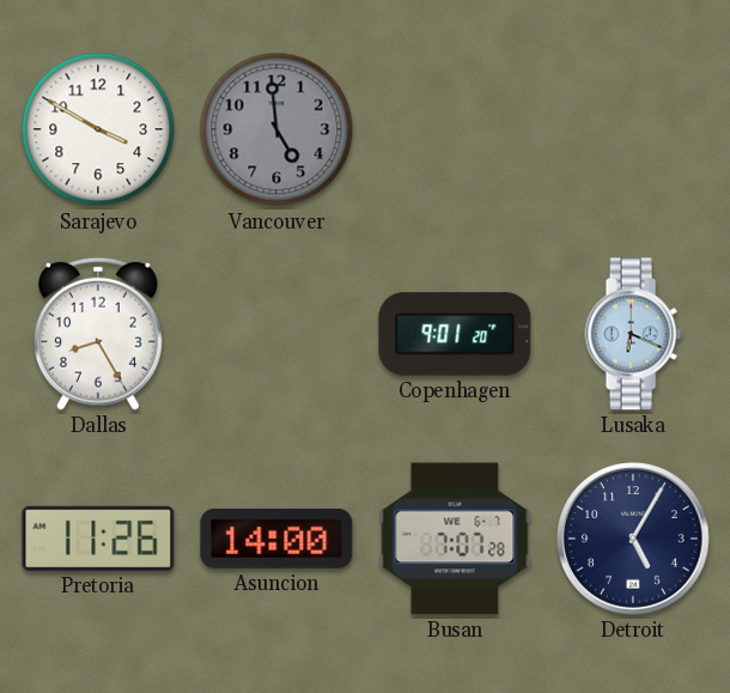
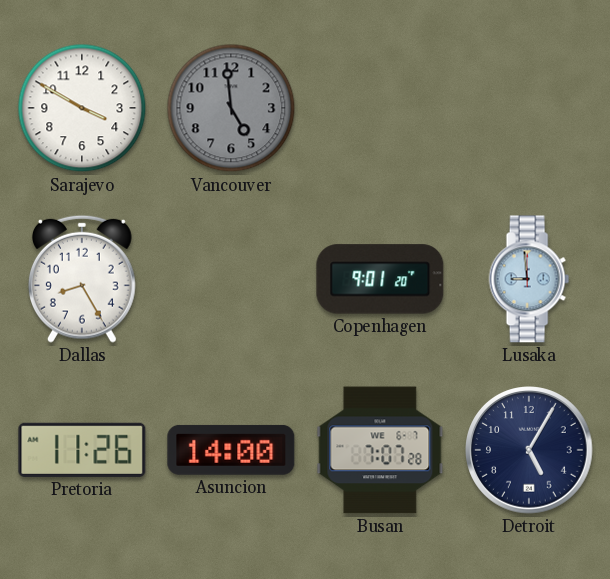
Lusaka: 6:19 -> 8:59 (529, 279)
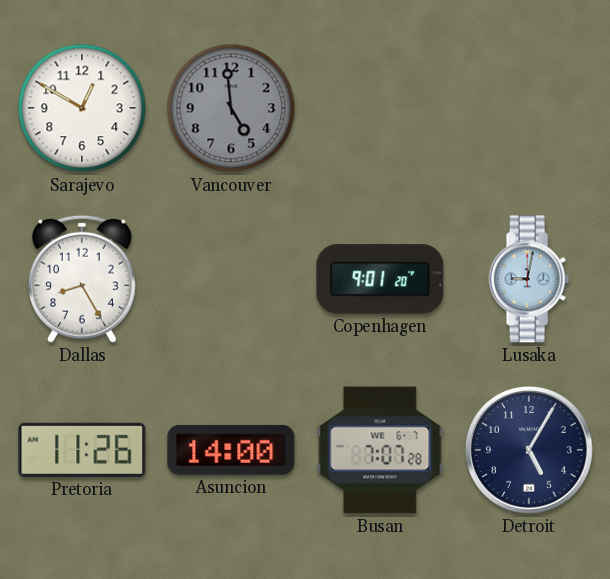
Sarajevo: 3:50 -> 12:50 (82, 108)
Lusaka: 8:59 -> 9:02 (529, 279)
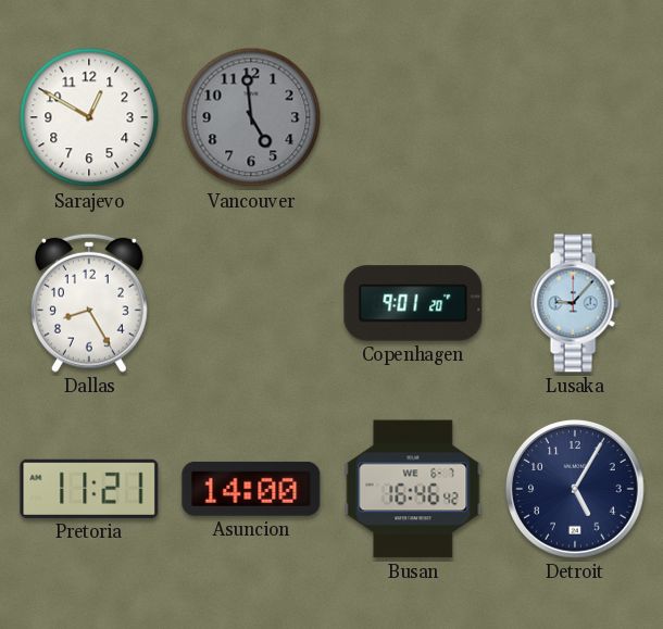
Lusaka: 9:02 -> 9:07 (575, 303)
Pretoria: 11:26 -> 11:21 (89, 489)
Busan: 7:07 -> 16:46 (413, 489)
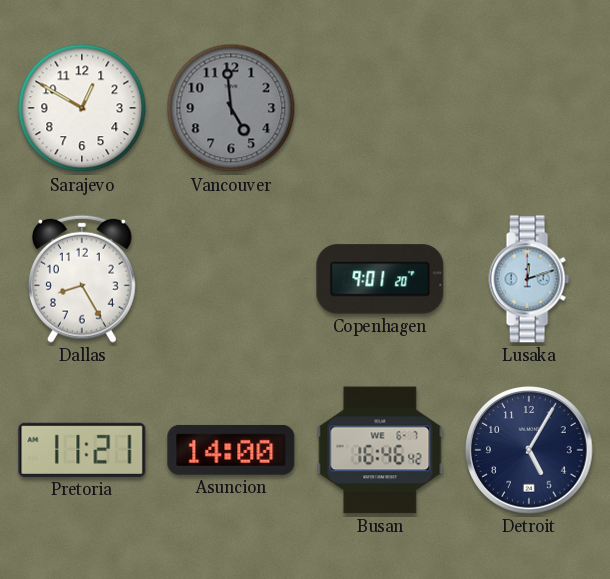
Lusaka: 9:07 -> 12:12 (529, 279)
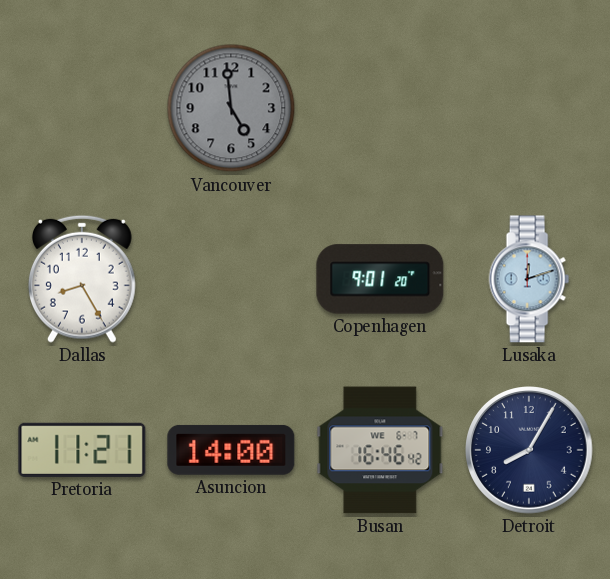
Sarajevo: 12:50 -> none (82, 108)
Detroit: 5:05 -> 8:05 (529, 450)
